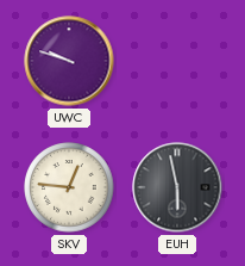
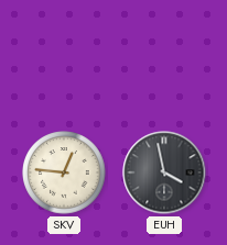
UWC: 9:48 -> none (69, 61)
EUH: 5:58 -> 3:58 (164, 172)
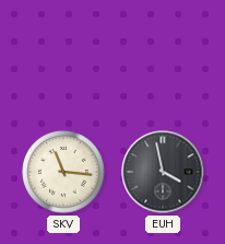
SKV: 12:46 -> 11:16 (63, 172)
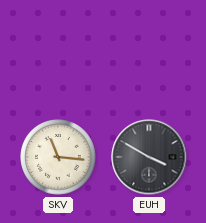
EUH: 3:58 -> 3:50 (149, 157)
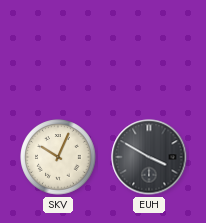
SKV: 11:16 -> 10:04 (58, 157)
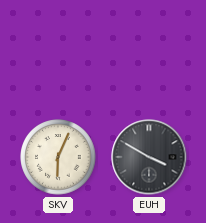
SKV: 10:04 -> 6:04 (58, 157)
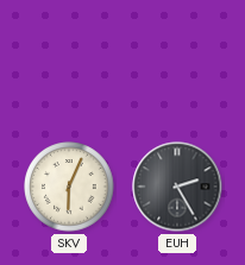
EUH: 3:50 -> 2:25 (177, 187)
